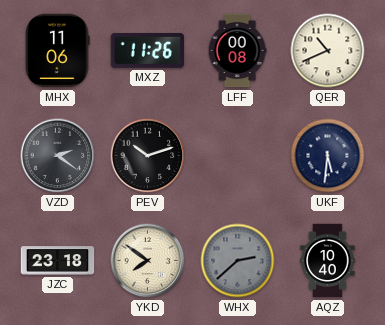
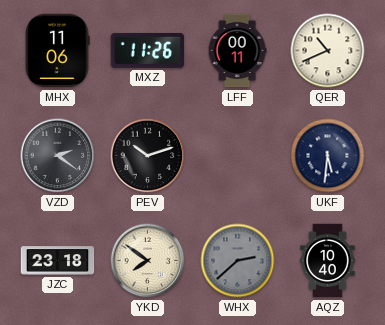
LFF: 00:08 -> 00:11 (237, 51)
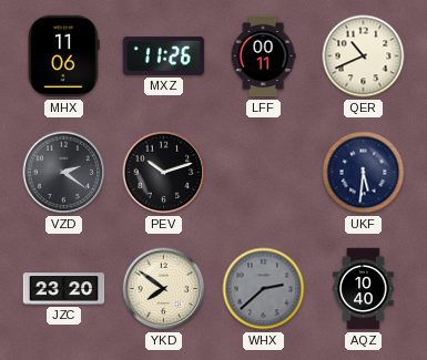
JZC: 23:18 -> 23:20 (64, 289)
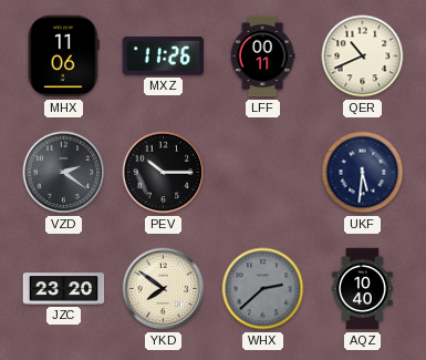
PEV: 10:12 -> 10:15 (164, 173)
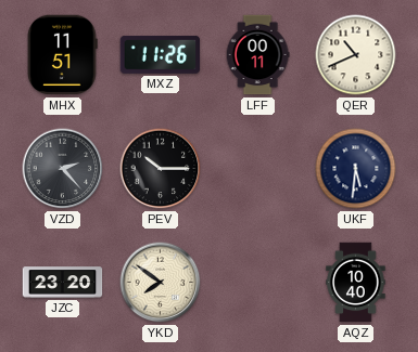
MHX: 11:06 -> 11:51 (63, 55)
VZD: 2:21 -> 2:23 (63, 169)
WHX: 2:38 -> none (263, 289)
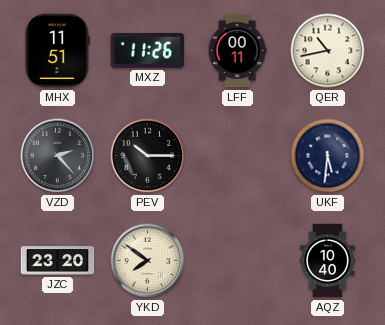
QER: 10:41 -> 10:43 (328, 51)
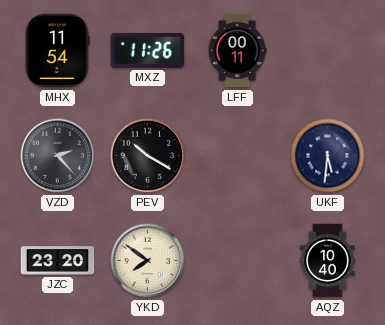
MHX: 11:51 -> 11:54 (58, 51)
QER: 10:43 -> none (328, 51)
PEV: 10:15 -> 10:20 (148, 156)
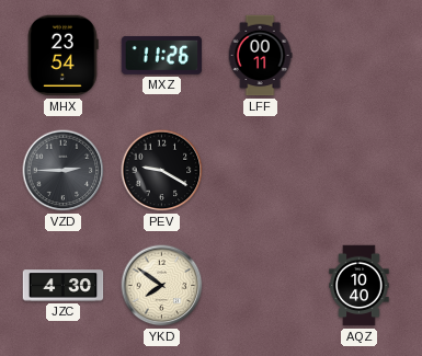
MHX: 11:54 -> 23:54 (64, 56)
VZD: 2:23 -> 2:45 (64, 171)
PEV: 10:20 -> 9:20 (162, 171)
UKF: 5:31 -> none (328, 156)
JZC: 23:20 -> 4:30 (64, 286)
